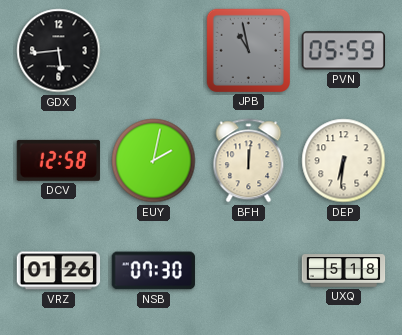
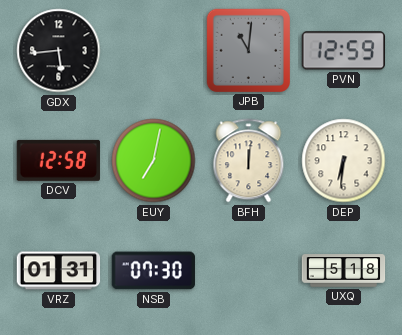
JPB: 10:58 -> 11:01 (248, 50)
PVN: 05:59 -> 12:59 (343, 51)
EUY: 2:02 -> 7:02 (154, 161)
VRZ: 01:26 -> 01:31 (59, 271)
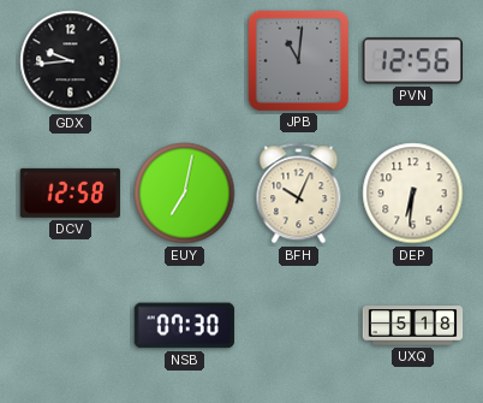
GDX: 5:44 -> 9:44 (71, 61)
PVN: 12:59 -> 12:56 (412, 61)
BFH: 12:01 -> 10:04 (299, 194)
VRZ: 01:31 -> none (59, 271)
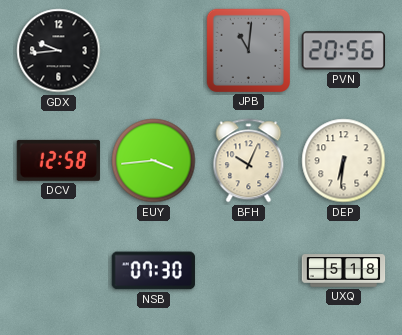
PVN: 12:56 -> 20:56 (343, 51)
EUY: 7:02 -> 3:44 (154, 161)
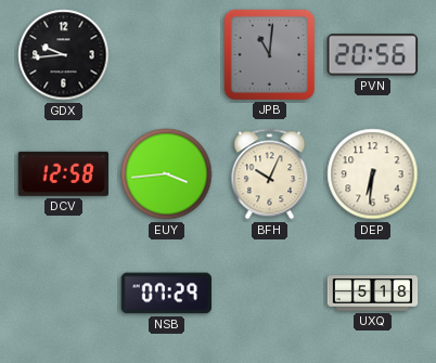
NSB: 07:30 -> 07:29 (166, 294)
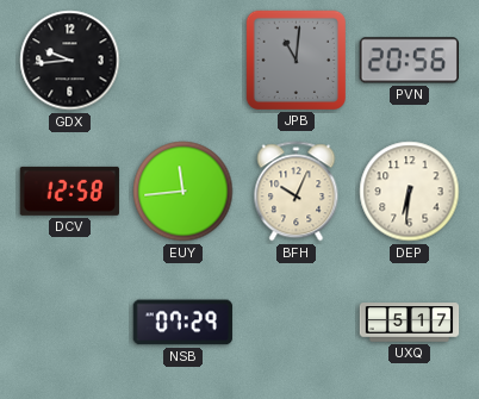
EUY: 3:44 -> 11:44 (183, 192)
UXQ: 5:18 -> 5:17 (410, 323)
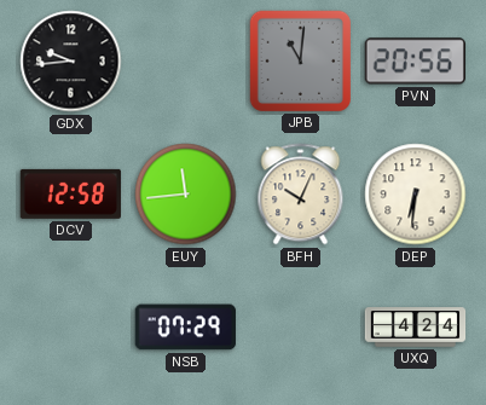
UXQ: 5:17 -> 4:24 (416, 328)
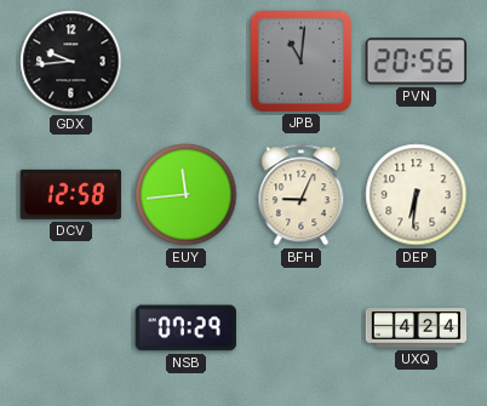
BFH: 10:04 -> 9:04 (302, 195)
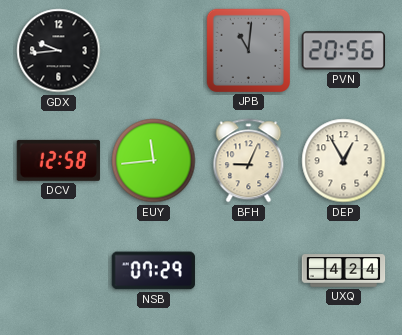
DEP: 6:31 -> 12:55 (344, 161)
